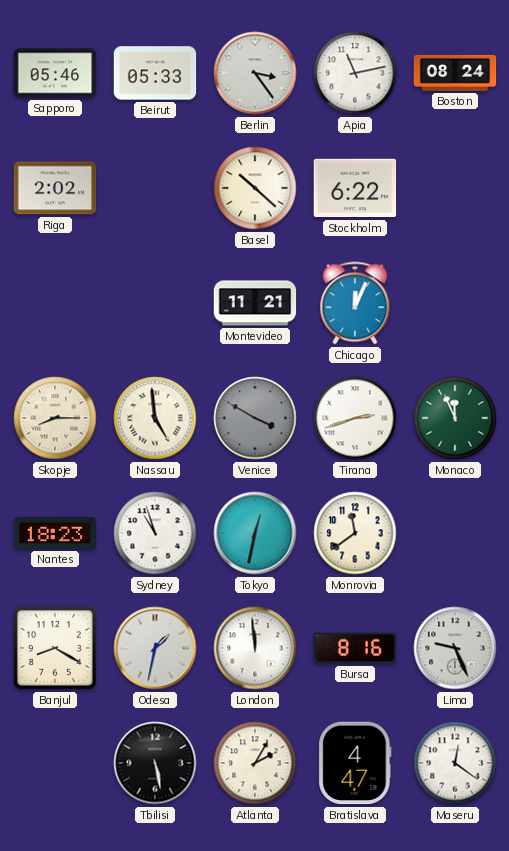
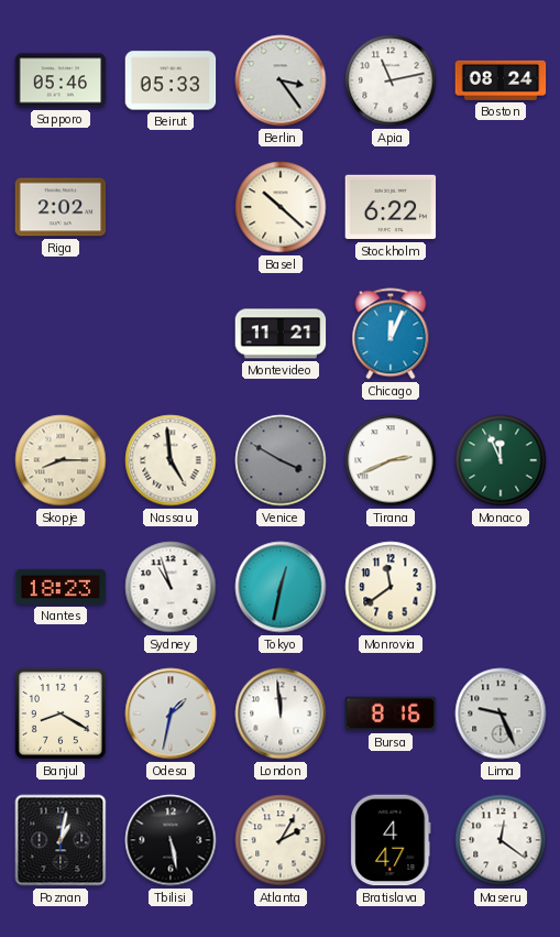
Tirana: 2:42 -> 2:41 (391, 460)
Poznan: none -> 1:02 (61, 840)
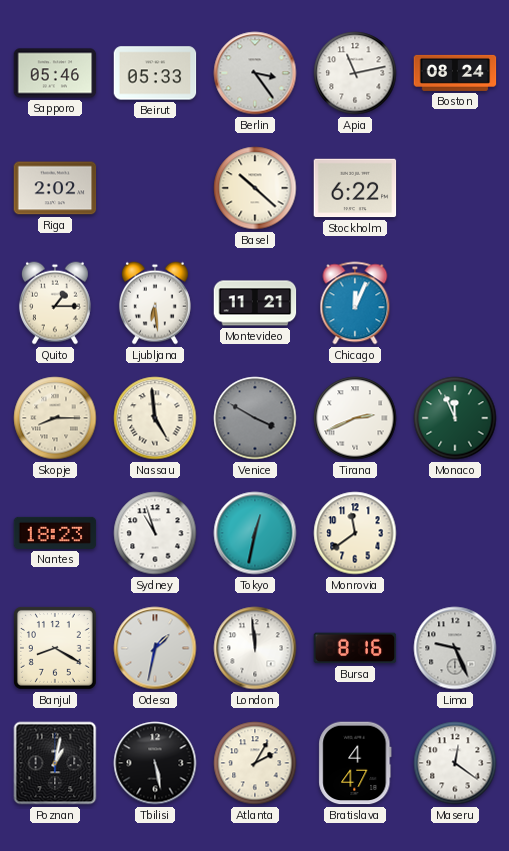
Quito: none -> 1:15 (55, 303)
Ljubljana: none -> 6:29 (155, 303)
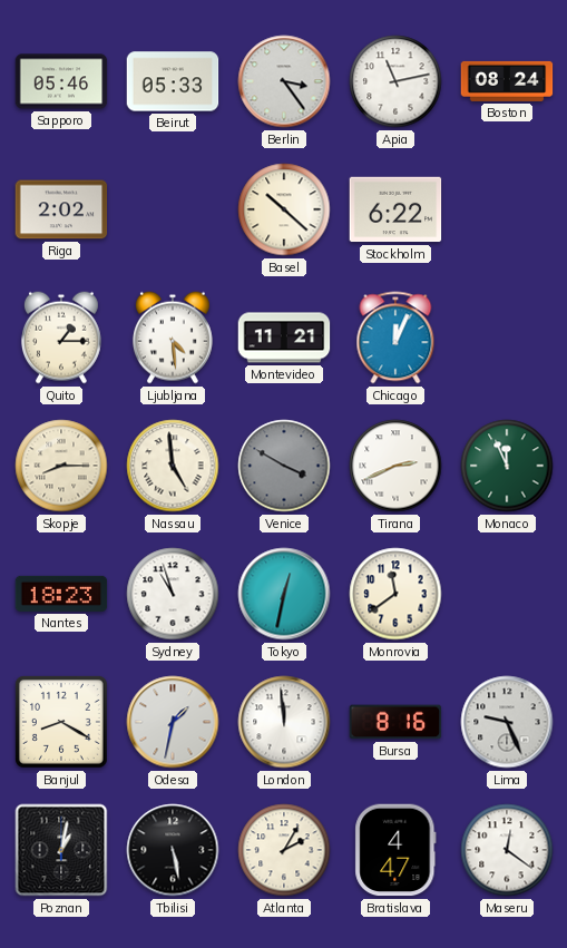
Ljubljana: 6:29 -> 4:29 (173, 338)
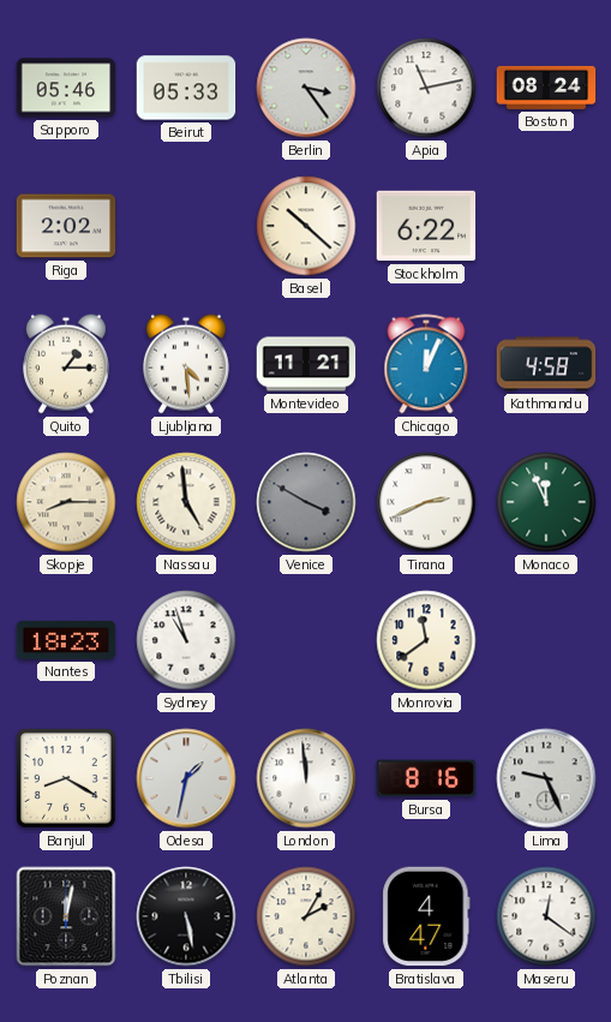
Kathmandu: none -> 4:58 (546, 364)
Tokyo: 12:32 -> none (284, 594)
Poznan: 1:02 -> 12:02 (66, 916)
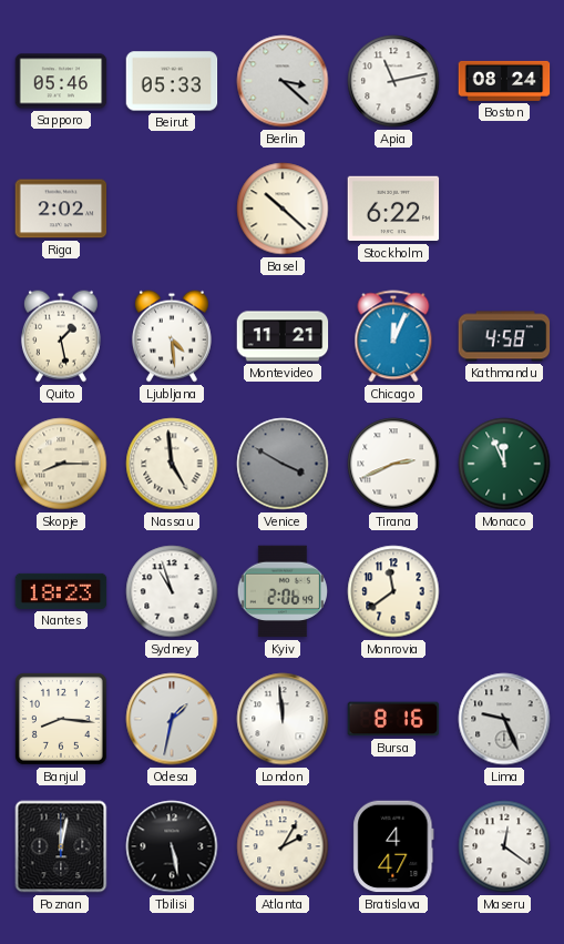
Berlin: 3:24 -> 3:22 (283, 81)
Quito: 1:15 -> 1:28 (61, 336)
Kyiv: none -> 2:06 (281, 591)
Banjul: 8:20 -> 8:16 (61, 719)
